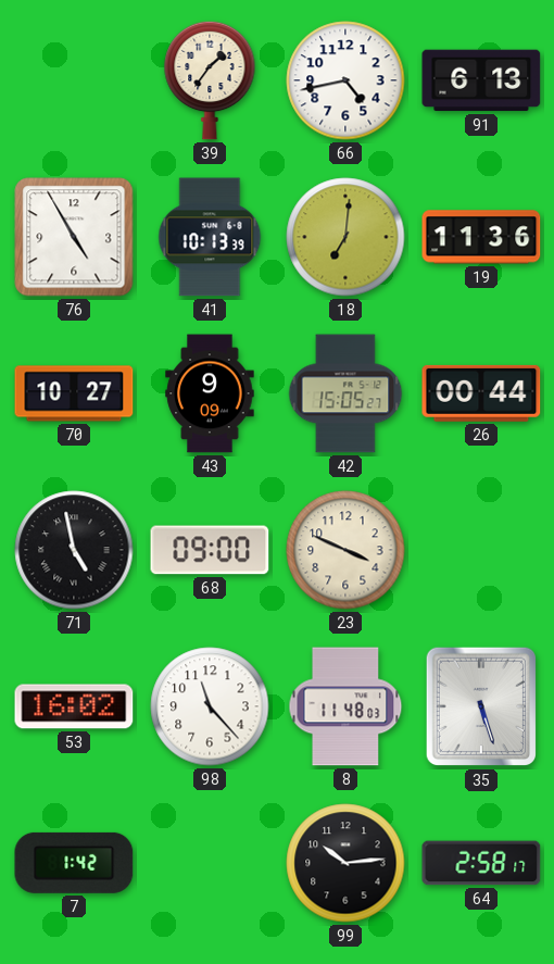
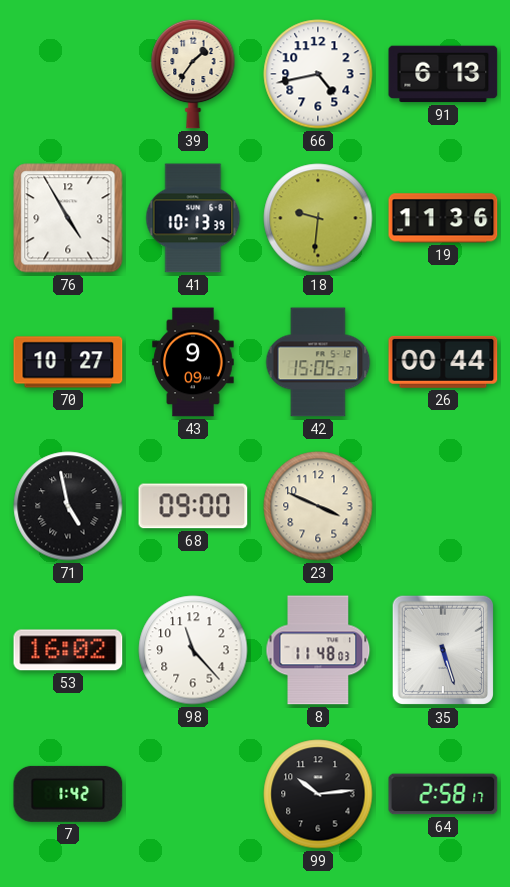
18: 7:01 -> 9:31 (318, 218)
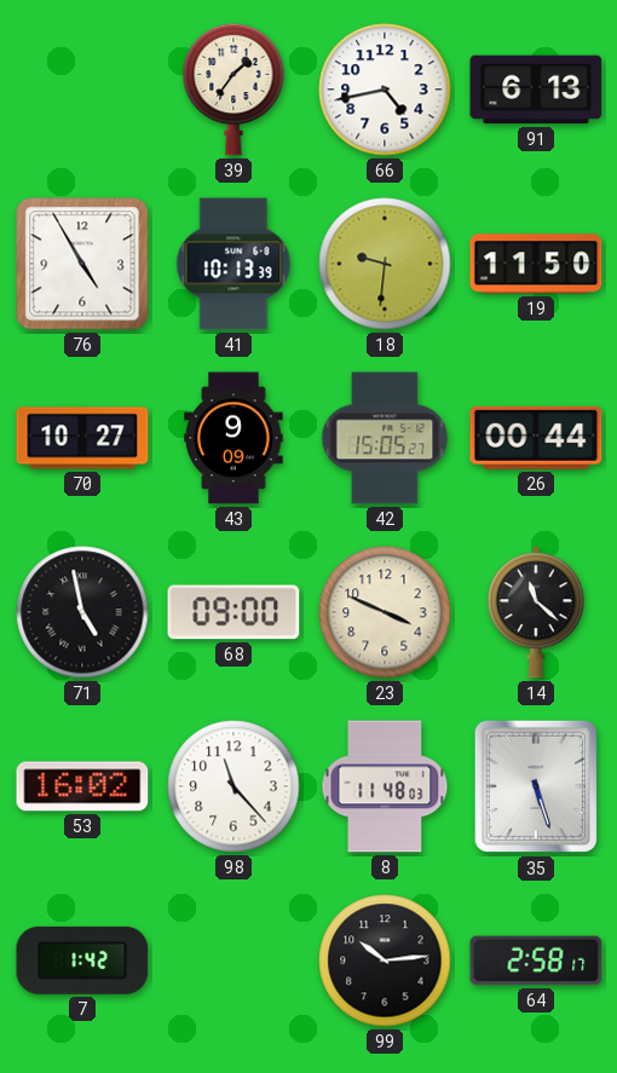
19: 11:36 -> 11:50 (536, 264)
14: none -> 11:22 (536, 612)
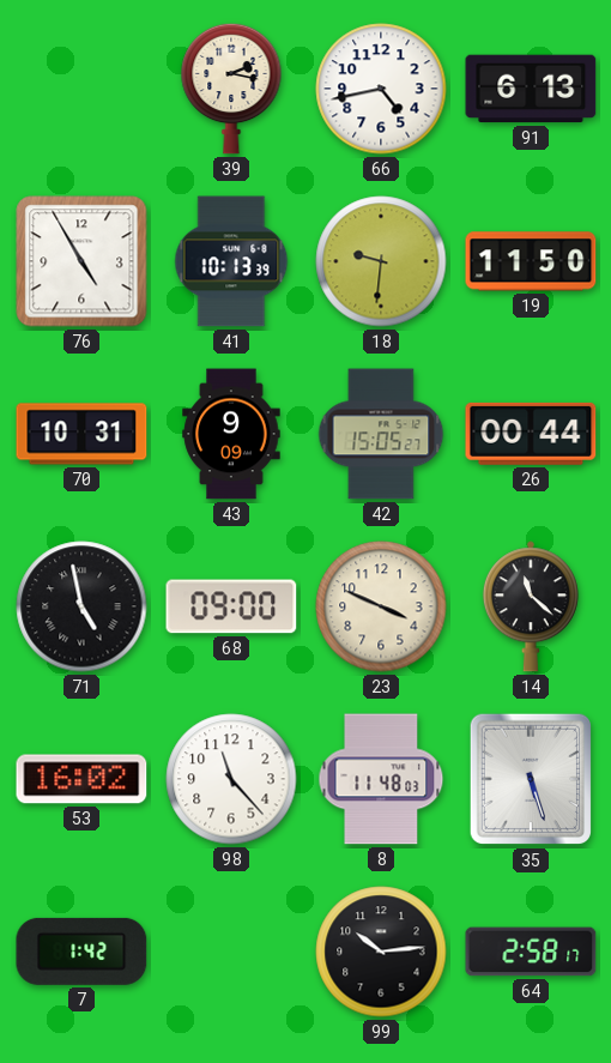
39: 1:36 -> 2:17 (231, 89)
70: 10:27 -> 10:31 (81, 434)
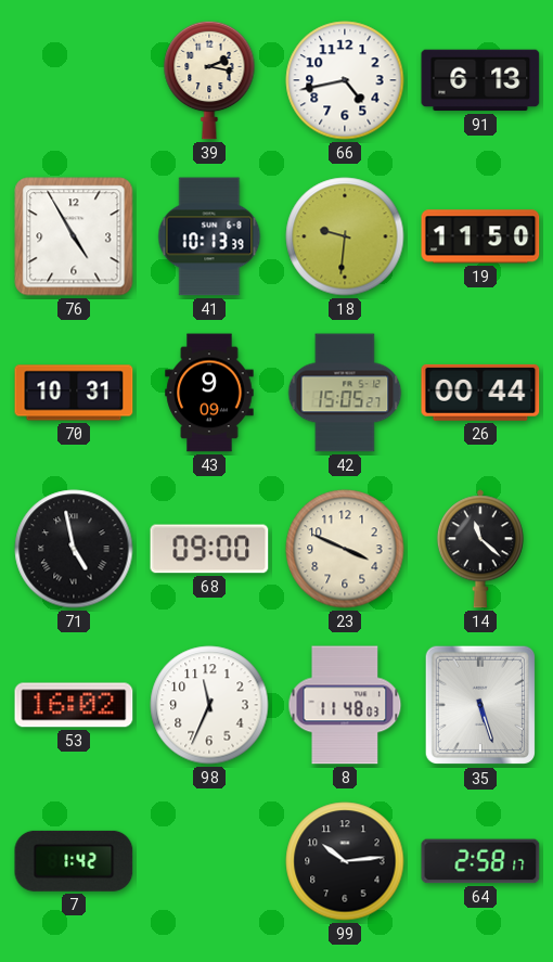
98: 11:23 -> 11:34 (209, 705)
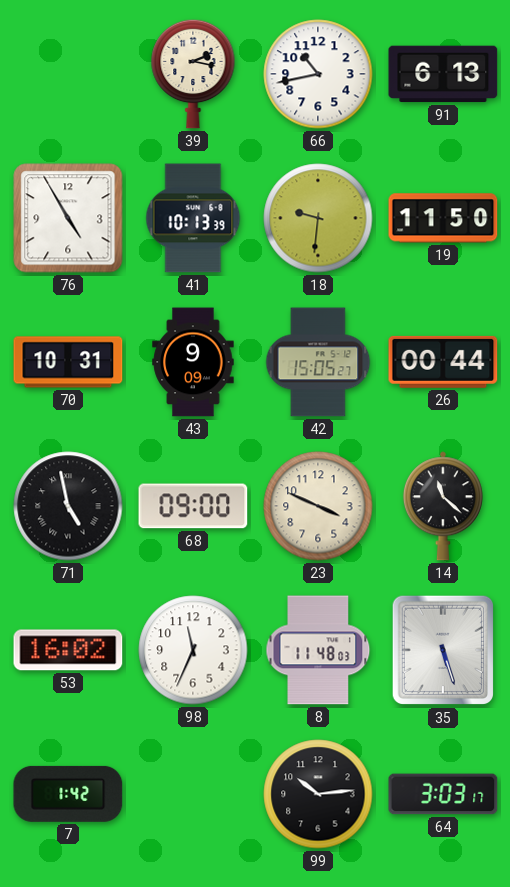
66: 4:43 -> 10:43 (318, 74)
64: 2:58 -> 3:03 (443, 794)
